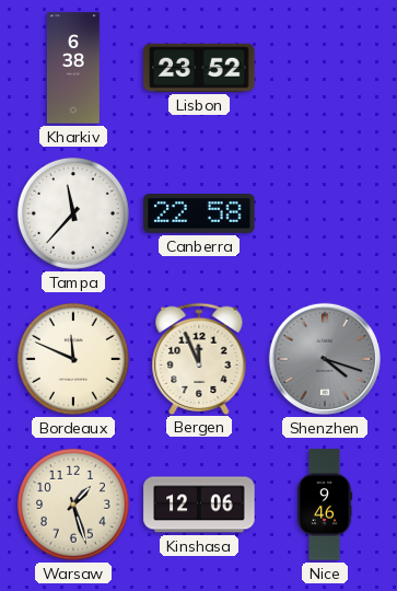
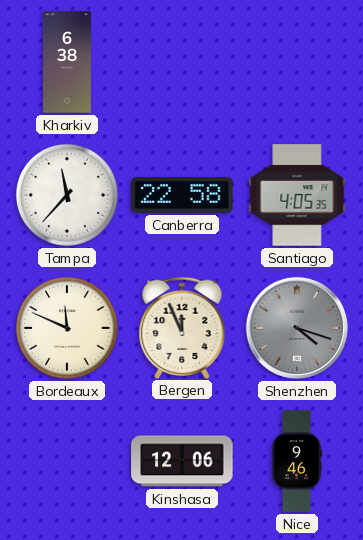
Lisbon: 23:52 -> none (199, 68)
Santiago: none -> 4:05 (297, 195)
Warsaw: 1:27 -> none (73, 505)
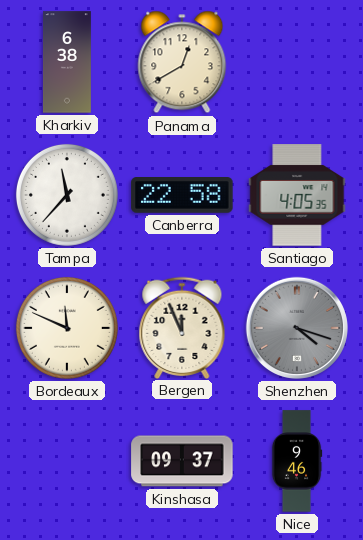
Panama: none -> 12:40 (182, 62)
Kinshasa: 12:06 -> 09:37 (182, 461)
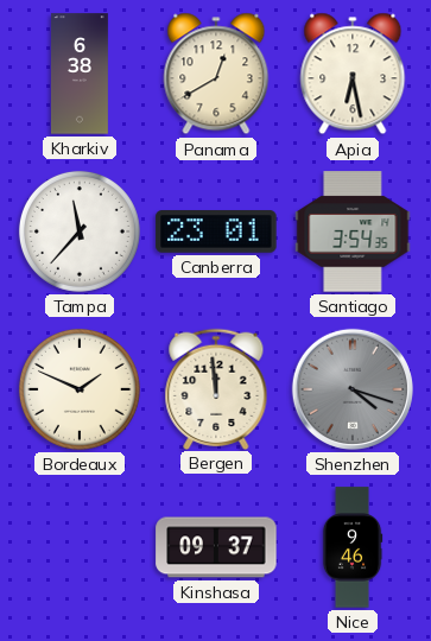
Apia: none -> 6:28 (353, 74)
Canberra: 22:58 -> 23:01 (216, 233)
Santiago: 4:05 -> 3:54 (353, 231)
Bordeaux: 11:49 -> 1:49 (80, 389)
Bergen: 11:56 -> 11:59 (216, 388)
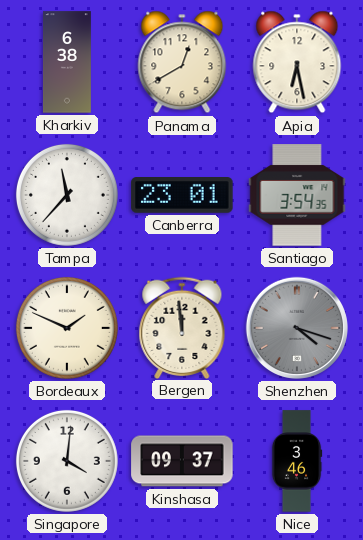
Singapore: none -> 4:01 (67, 461)
Nice: 9:46 -> 3:46 (297, 461)
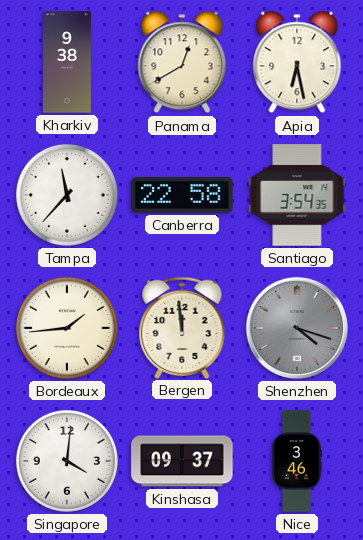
Kharkiv: 6:38 -> 9:38 (67, 62)
Canberra: 23:01 -> 22:58 (182, 196)
Bordeaux: 1:49 -> 1:44 (67, 328)
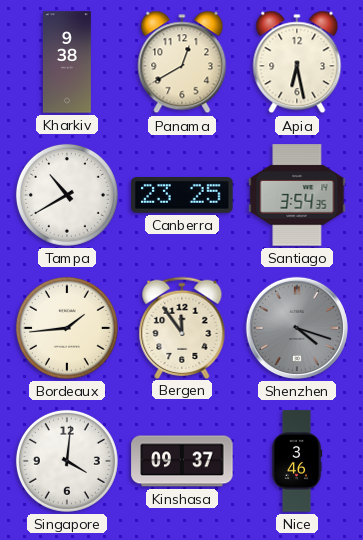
Tampa: 11:37 -> 10:40 (67, 195)
Canberra: 22:58 -> 23:25 (182, 196)
Bergen: 11:59 -> 11:54 (182, 327)
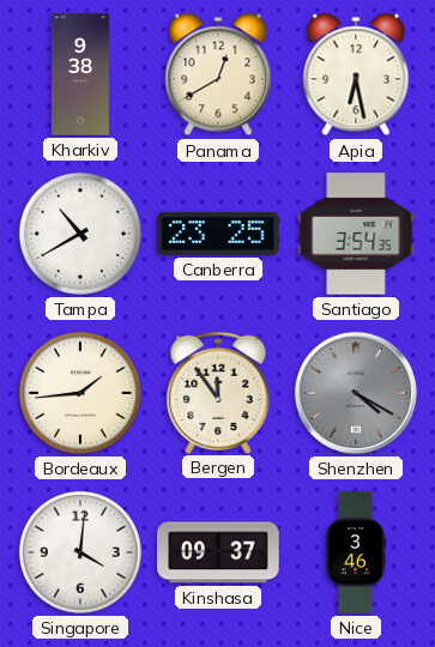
Shenzhen: 4:18 -> 4:20 (356, 393)
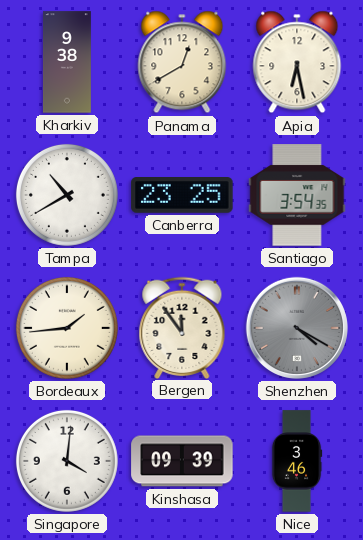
Kinshasa: 09:37 -> 09:39 (182, 461)
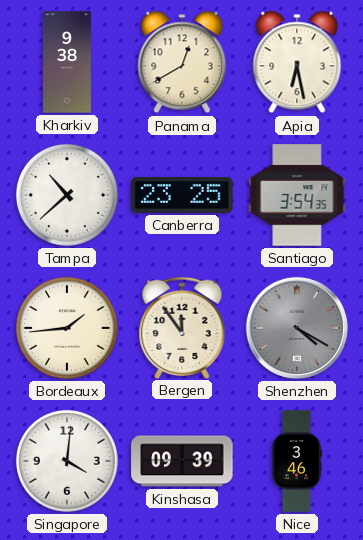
Tampa: 10:40 -> 10:38 (67, 195)
